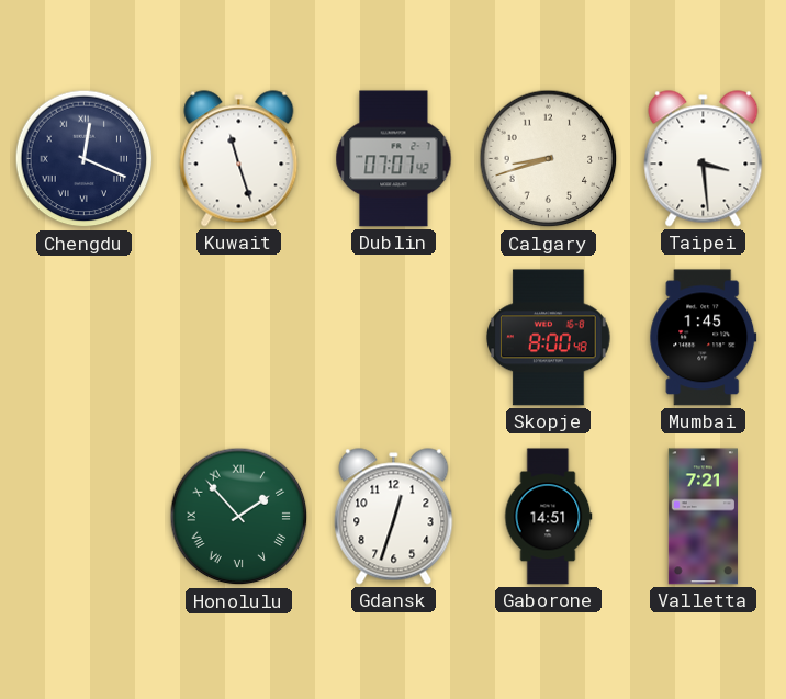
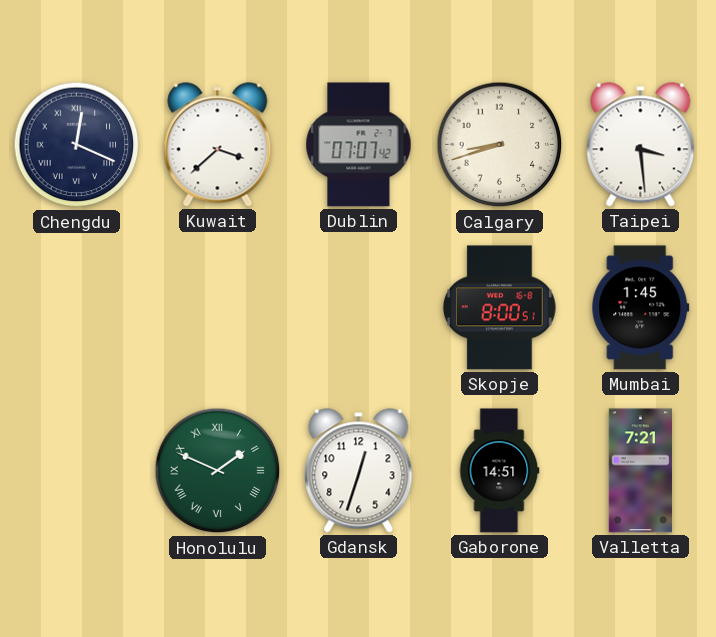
Kuwait: 11:27 -> 3:38 (218, 145)
Skopje: 8:00:48 -> 8:00:51 (500, 308)
Honolulu: 1:53 -> 1:49 (218, 471)
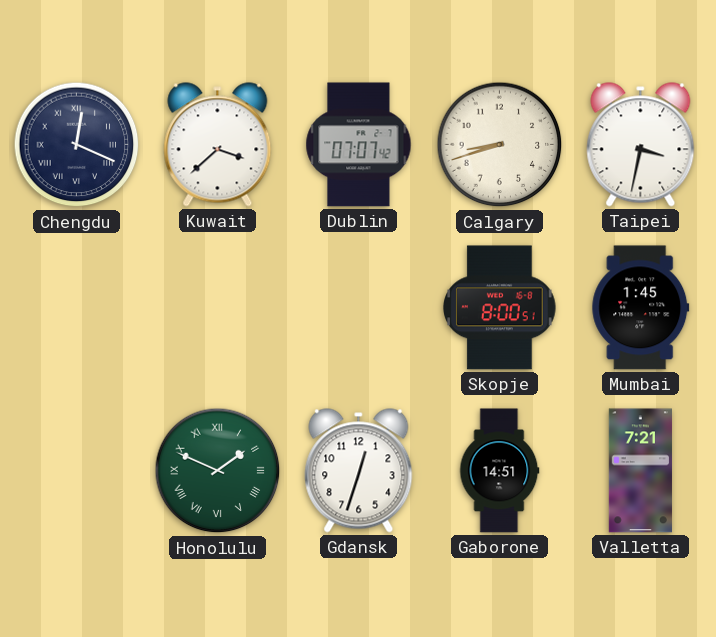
Taipei: 3:29 -> 3:32 (641, 145)
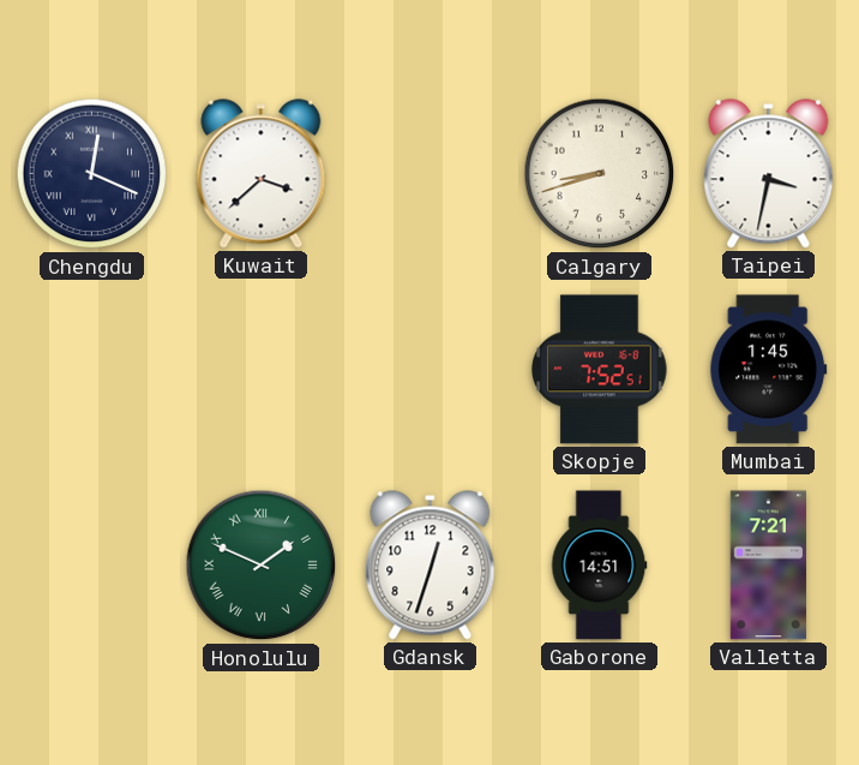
Dublin: 07:07 -> none (359, 145)
Skopje: 8:00 -> 7:52 (600, 370)
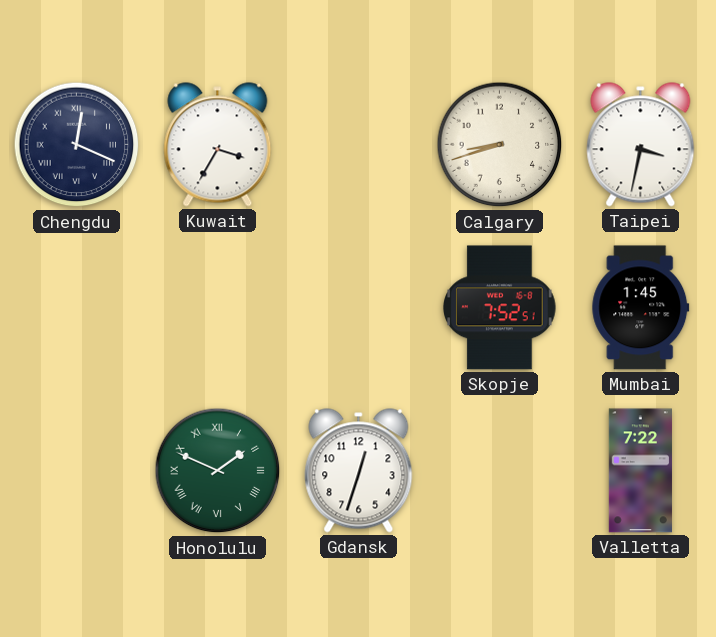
Kuwait: 3:38 -> 3:35 (218, 145)
Gaborone: 14:51 -> none (600, 566)
Valletta: 7:21 -> 7:22 (640, 471)
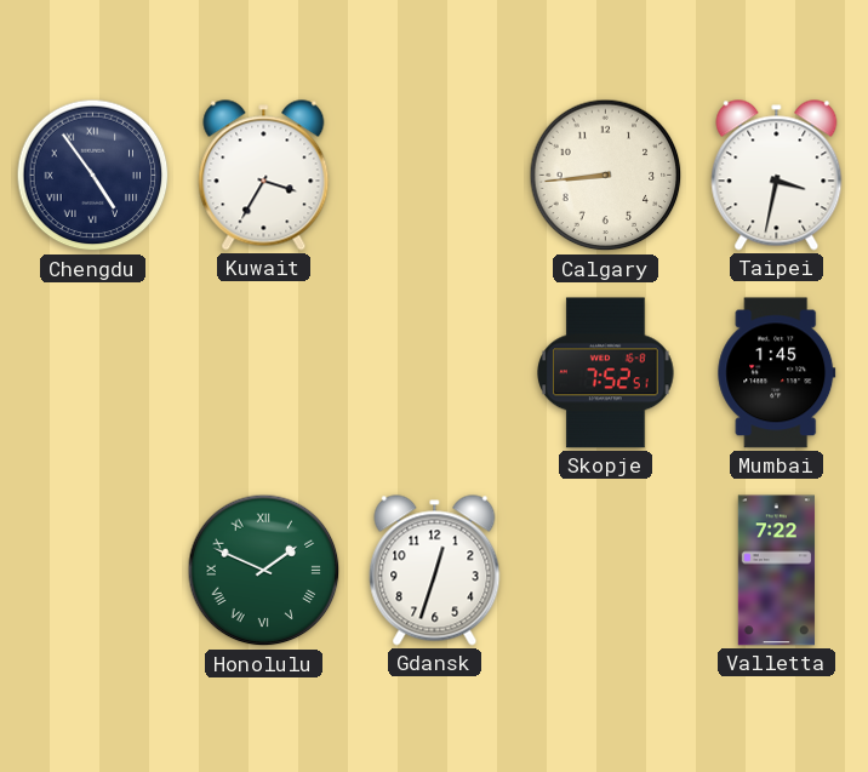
Chengdu: 12:19 -> 4:54 (93, 176)
Calgary: 8:42 -> 8:44 (606, 176)
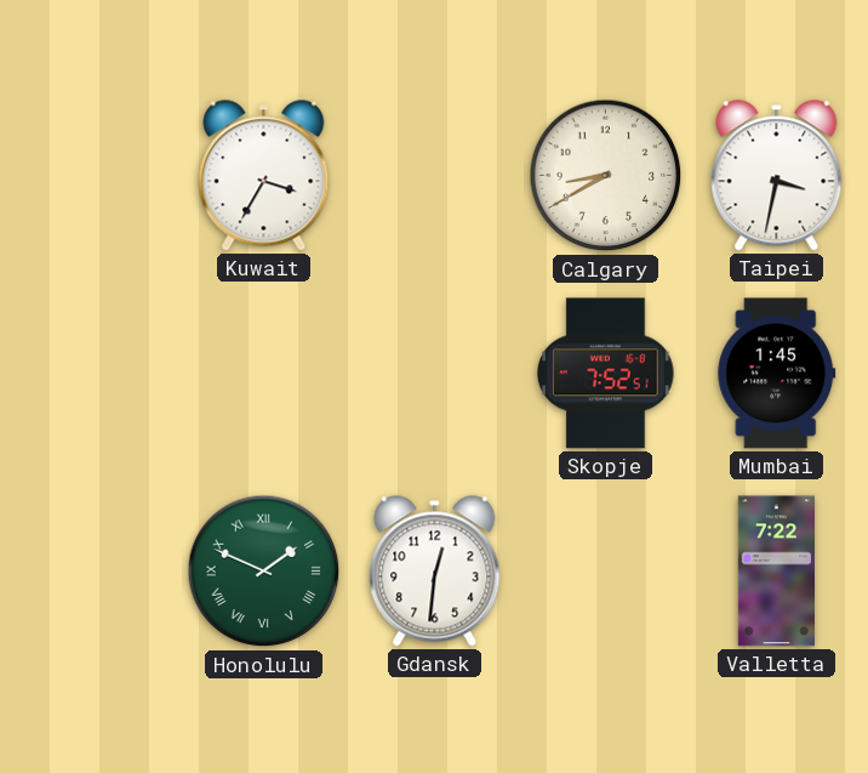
Chengdu: 4:54 -> none (93, 176)
Calgary: 8:44 -> 8:40 (606, 176)
Gdansk: 12:33 -> 12:31 (435, 572)
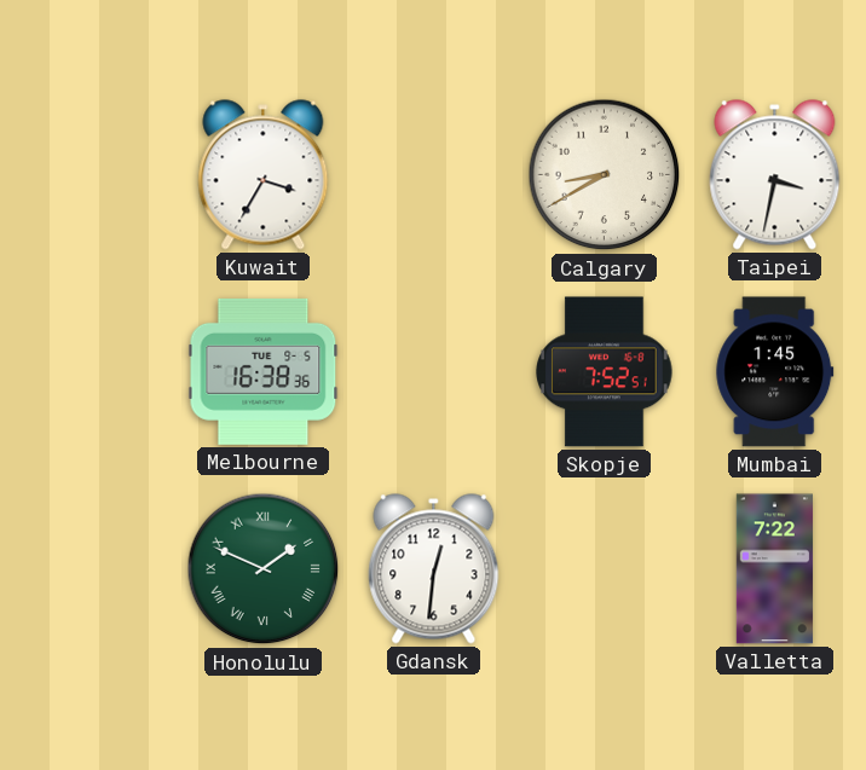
Melbourne: none -> 16:38 (264, 371)
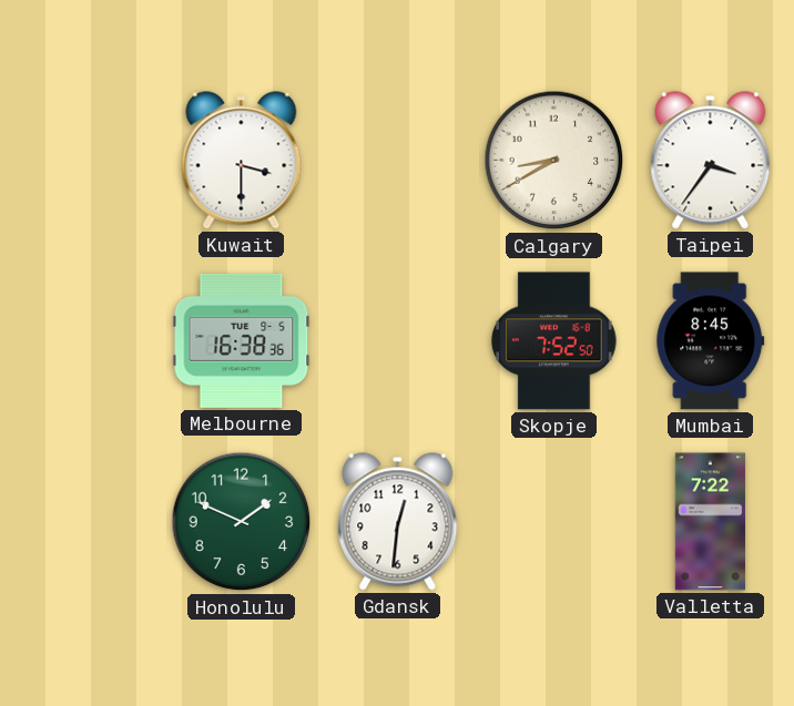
Kuwait: 3:35 -> 3:30 (242, 161)
Taipei: 3:32 -> 3:36 (711, 161)
Skopje: 7:52:51 -> 7:52:50 (554, 341)
Mumbai: 1:45 -> 8:45 (711, 341)
Honolulu numerals: Roman -> Arabic (242, 522)
